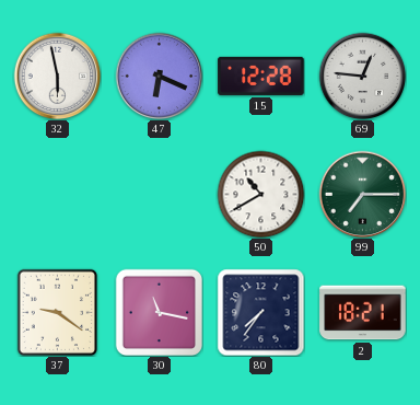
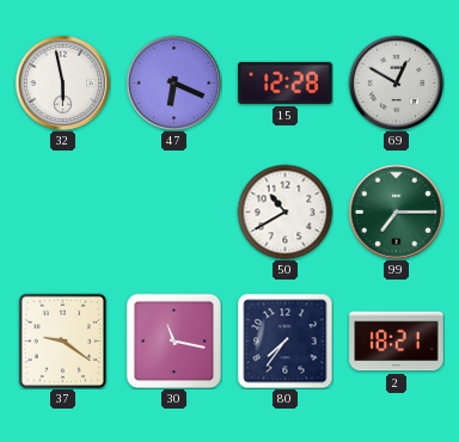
69: 12:46 -> 12:50 (396, 82)
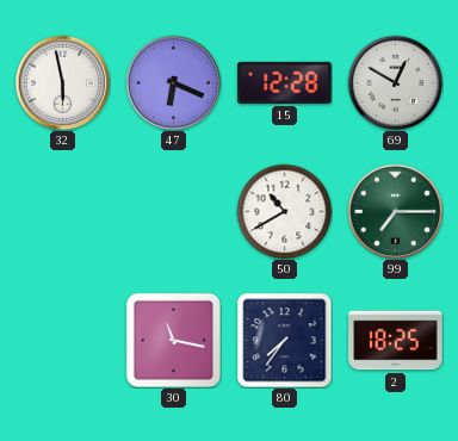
37: 9:21 -> none (63, 340)
2: 18:21 -> 18:25 (396, 341)
